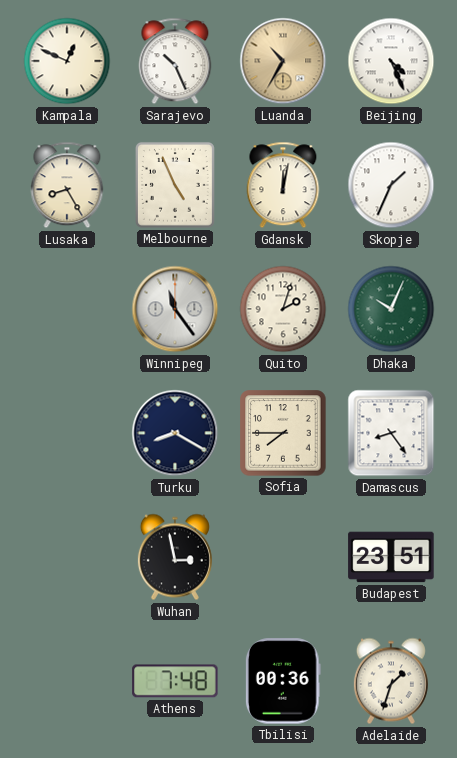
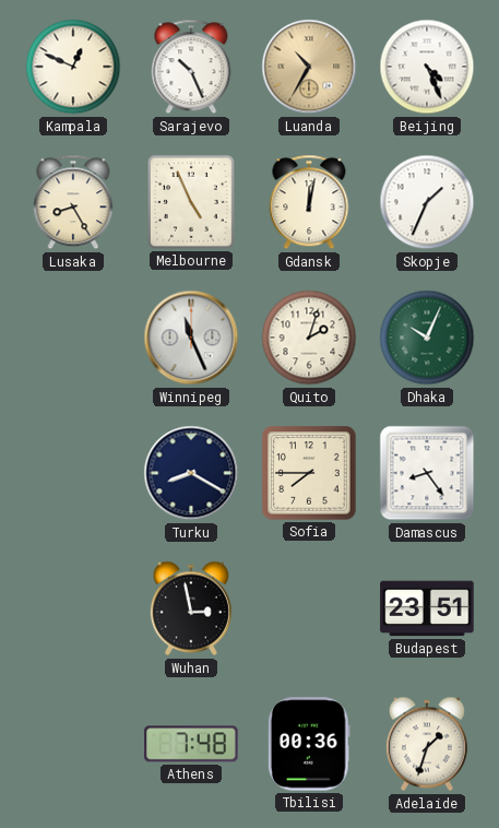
Winnipeg: 11:24 -> 11:26 (191, 338)
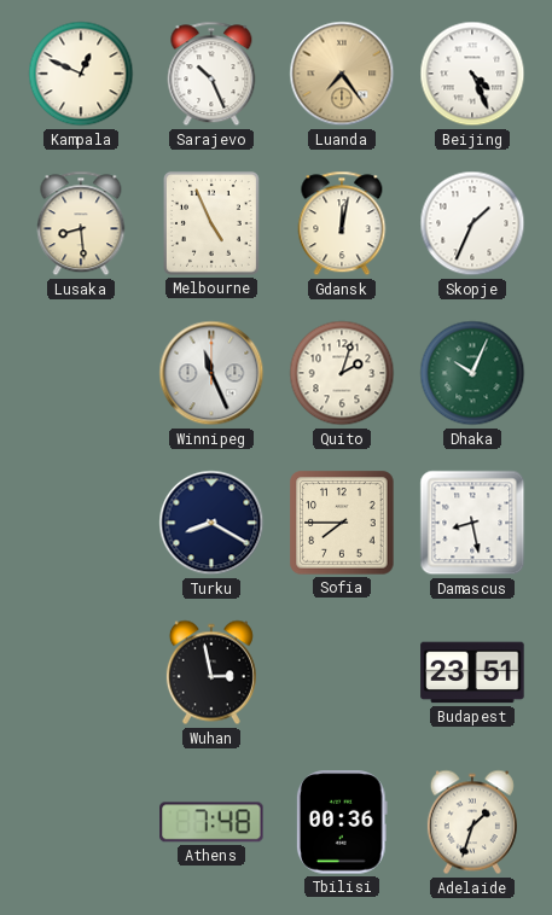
Luanda: 10:35 -> 7:24 (342, 74)
Lusaka: 8:25 -> 8:29 (81, 223)
Damascus: 8:24 -> 8:28 (472, 523)
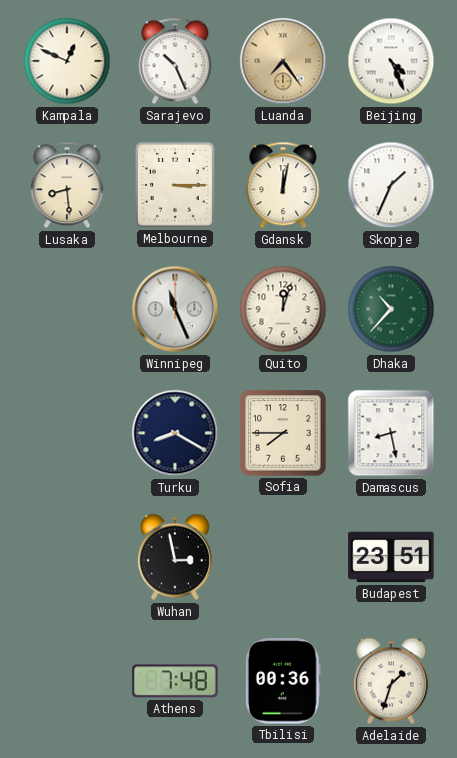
Melbourne: 4:56 -> 3:15 (175, 185)
Quito: 2:03 -> 12:03 (283, 309)
Dhaka: 10:04 -> 10:37 (391, 309)
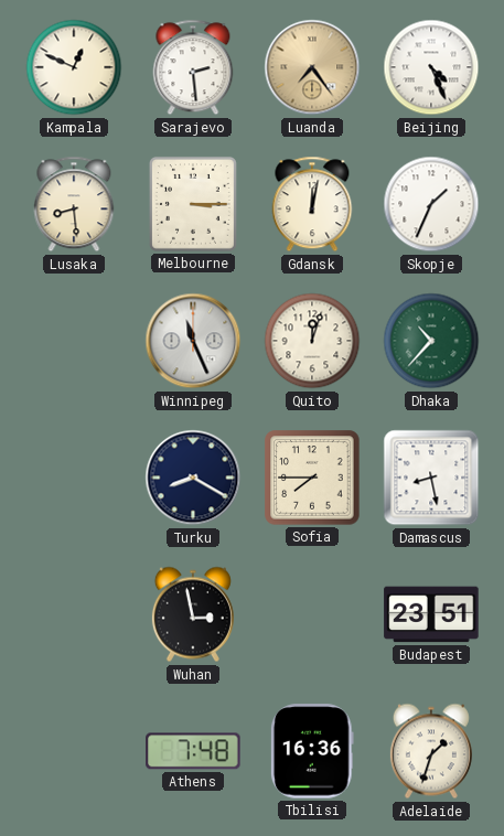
Sarajevo: 10:26 -> 2:29 (193, 67)
Tbilisi: 00:36 -> 16:36 (312, 751)
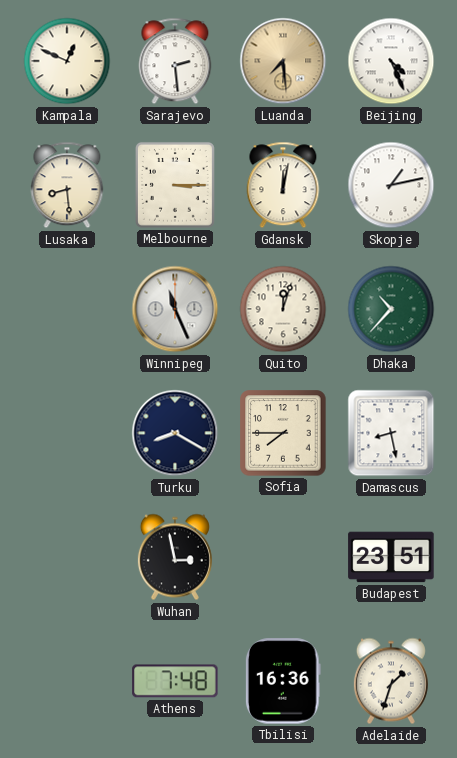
Luanda: 7:24 -> 7:29 (283, 61)
Skopje: 1:34 -> 1:13 (391, 185)
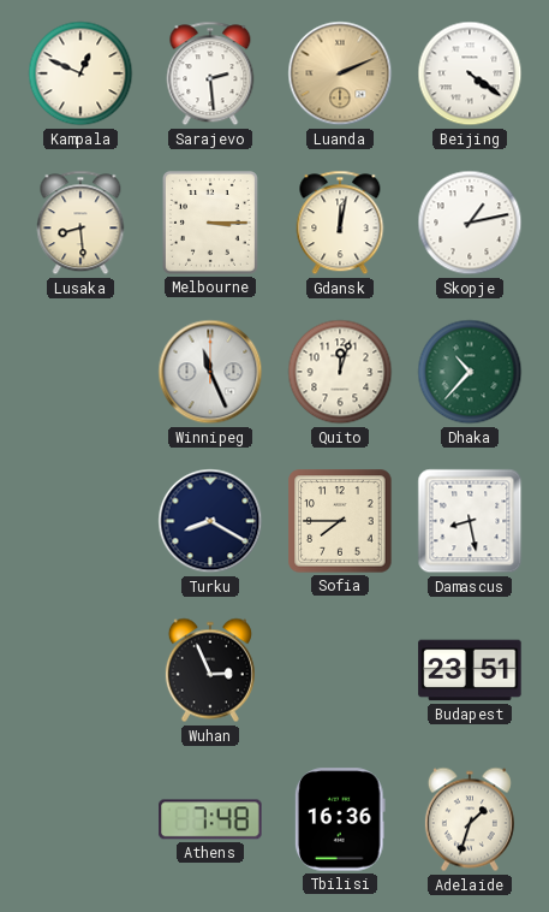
Luanda: 7:29 -> 2:11 (340, 73)
Beijing: 4:26 -> 4:21 (470, 73)
Wuhan: 2:58 -> 2:56 (210, 670)
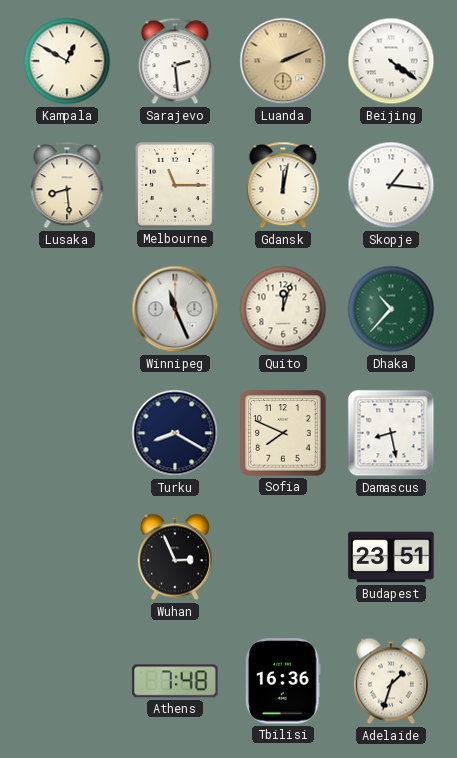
Kampala: 12:49 -> 12:50 (67, 61)
Melbourne: 3:15 -> 11:15 (175, 185)
Skopje: 1:13 -> 1:16 (391, 185)
Sofia: 7:45 -> 7:49 (283, 433)
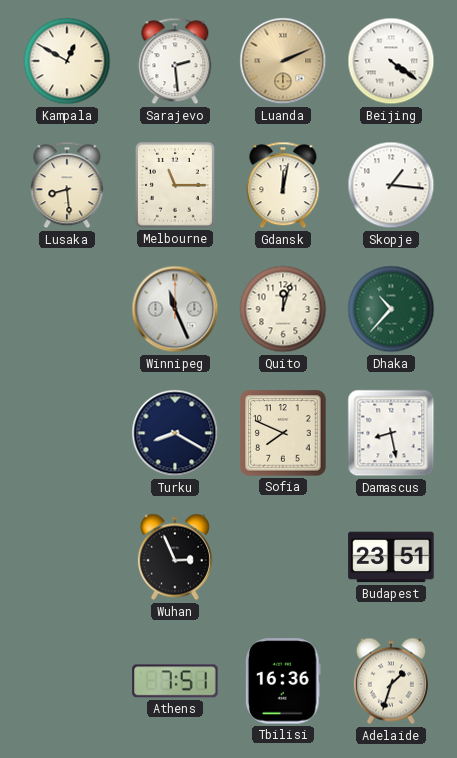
Athens: 7:48 -> 7:51 (175, 681)
